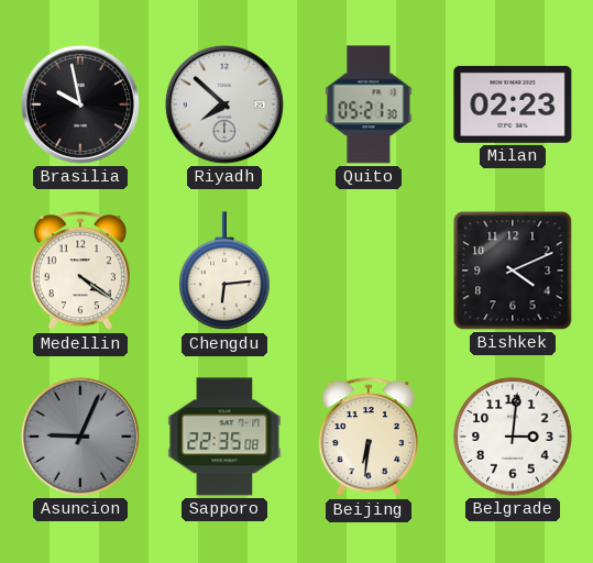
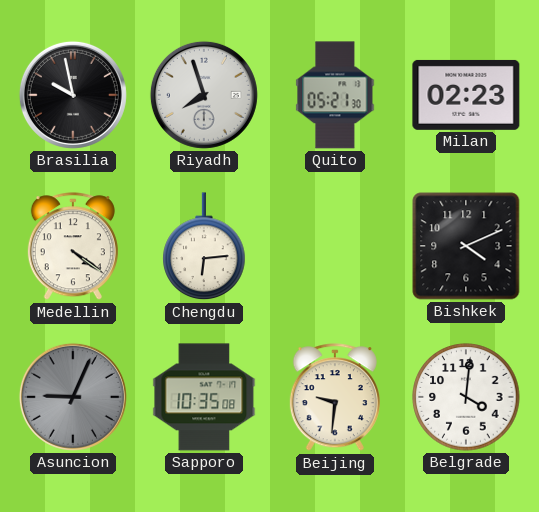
Riyadh: 7:52 -> 7:57 (204, 95)
Sapporo: 22:35 -> 10:35 (204, 397)
Beijing: 6:31 -> 9:31 (335, 398)
Belgrade: 3:01 -> 4:01 (466, 397)
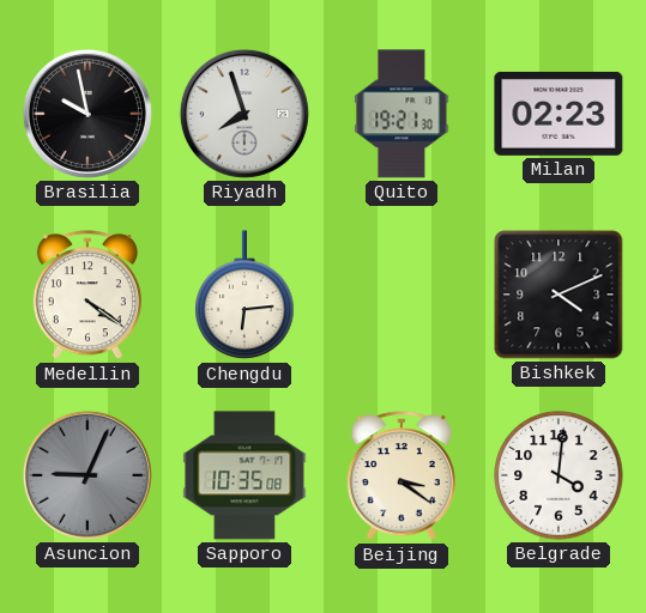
Quito: 05:21 -> 19:21 (402, 114)
Beijing: 9:31 -> 3:21 (402, 477)
